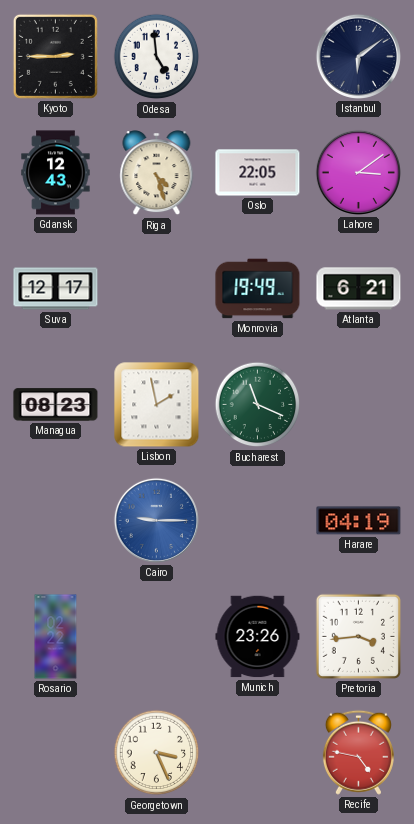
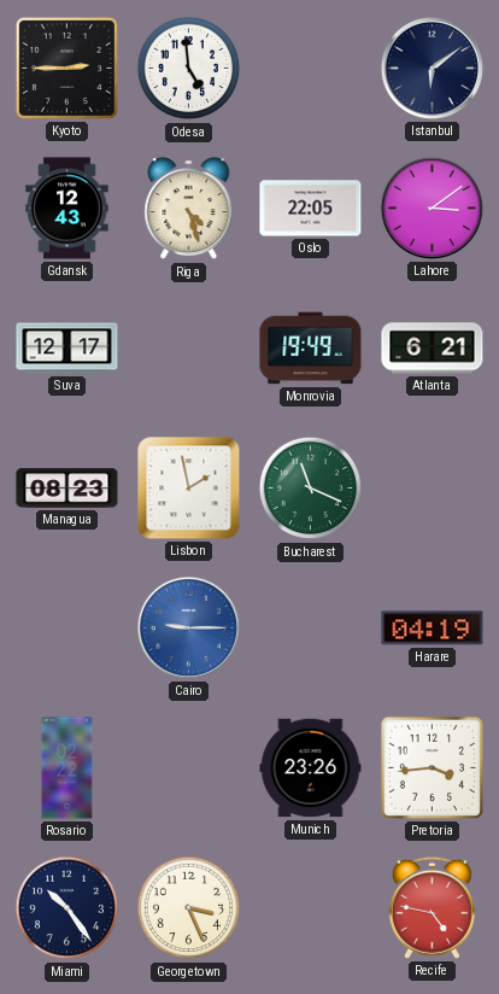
Miami: none -> 10:24 (67, 908)
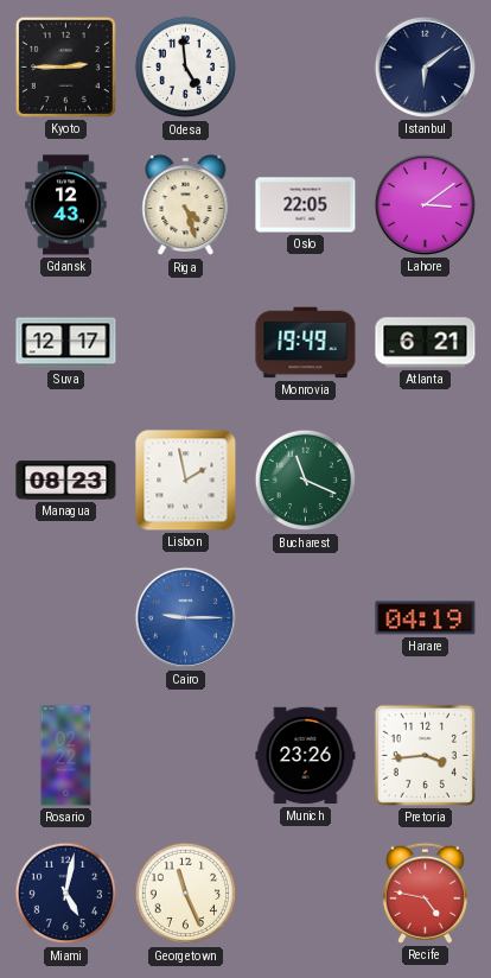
Miami: 10:24 -> 5:02 (66, 894)
Georgetown: 3:26 -> 11:26 (186, 894)
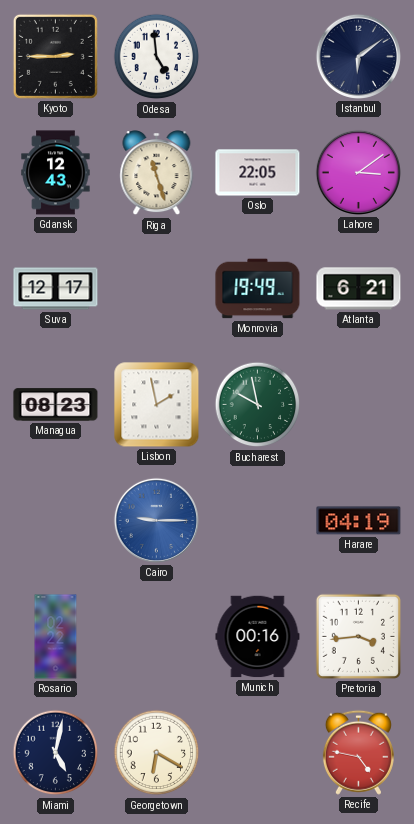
Riga: 4:27 -> 11:27 (157, 173)
Bucharest: 11:19 -> 9:58 (258, 405)
Munich: 23:26 -> 00:16 (258, 637)
Georgetown: 11:26 -> 6:20 (157, 753)
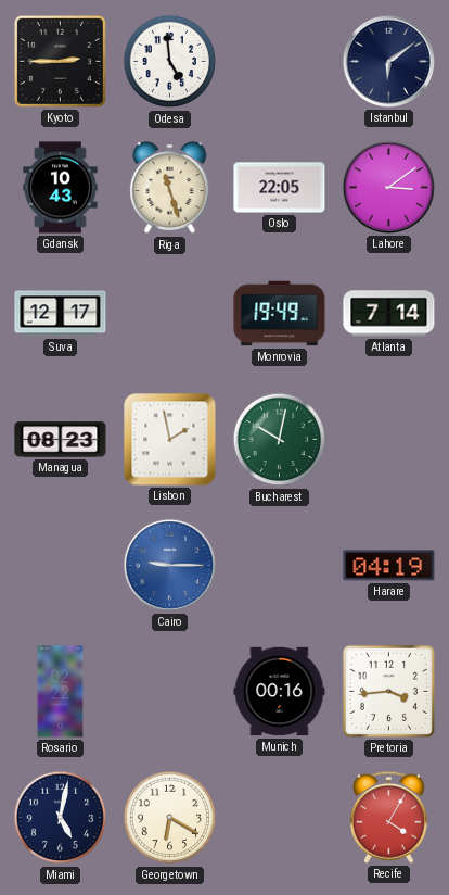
Gdansk: 12:43 -> 10:43 (61, 188)
Atlanta: 6:21 -> 7:14 (389, 314)
Bucharest: 9:58 -> 10:02 (280, 440)
Recife: 4:47 -> 4:05 (388, 817)
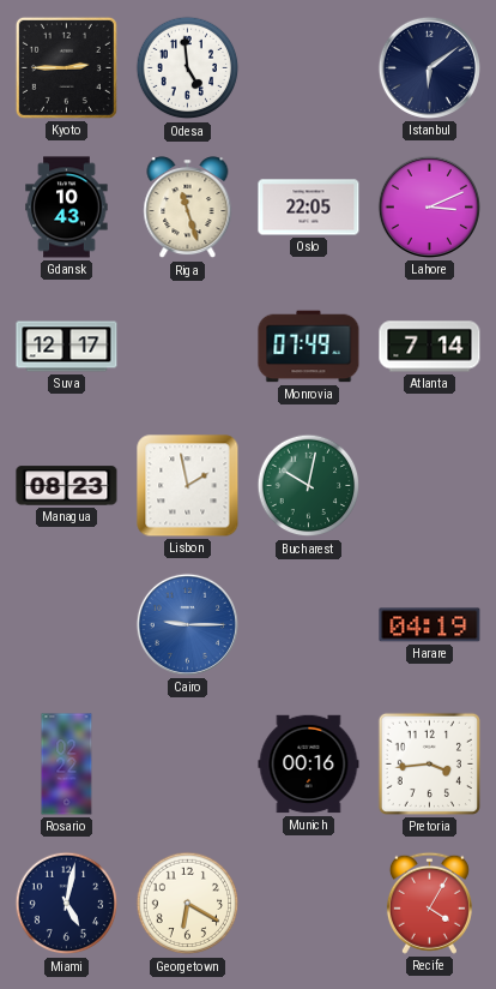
Lahore: 3:09 -> 3:11 (429, 206)
Monrovia: 19:49 -> 07:49 (309, 347)
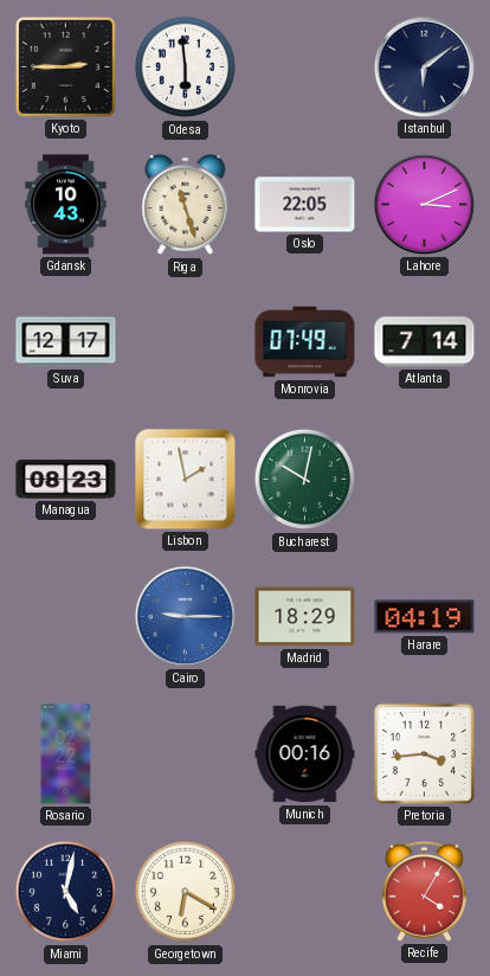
Odesa: 4:59 -> 5:59 (186, 68)
Madrid: none -> 18:29 (305, 617)
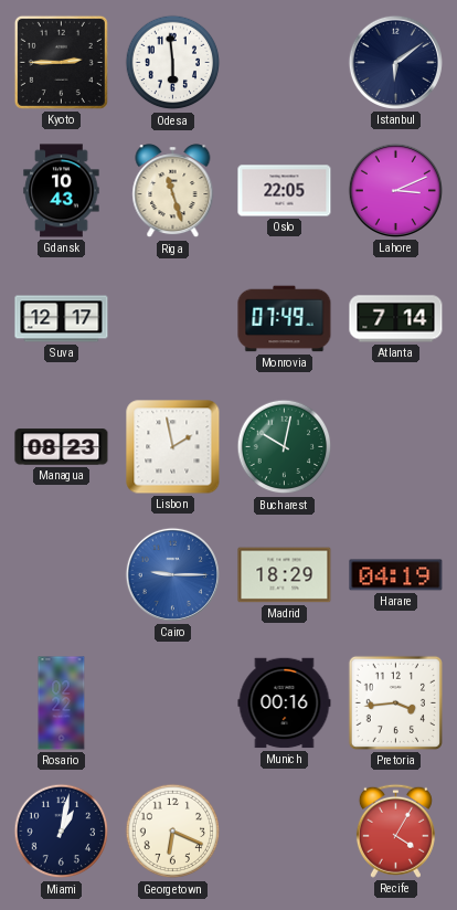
Miami: 5:02 -> 1:02 (62, 832)
Georgetown: 6:20 -> 6:19 (173, 832)
